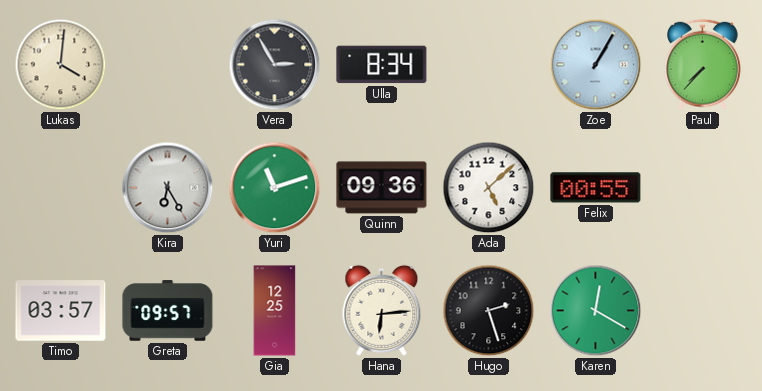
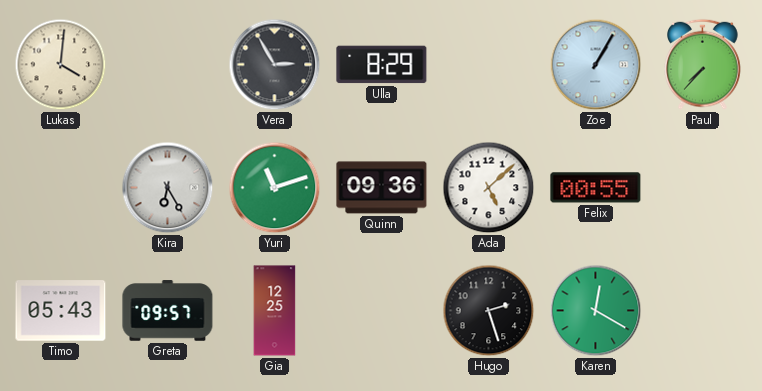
Ulla: 8:34 -> 8:29 (382, 65)
Timo: 03:57 -> 05:43 (61, 311)
Hana: 6:14 -> none (382, 310)
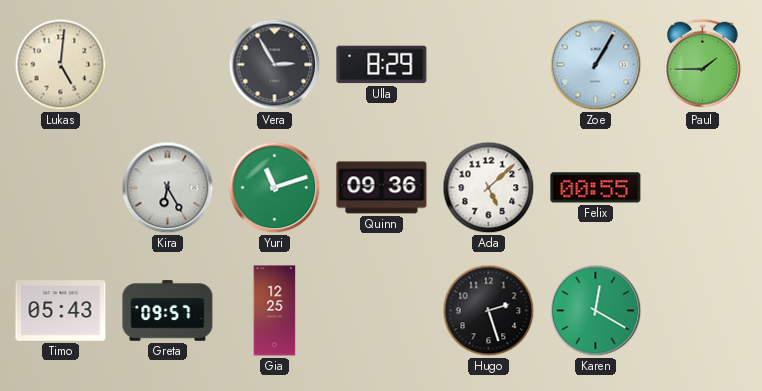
Lukas: 4:01 -> 5:01 (61, 65)
Paul: 7:37 -> 1:45 (703, 64)
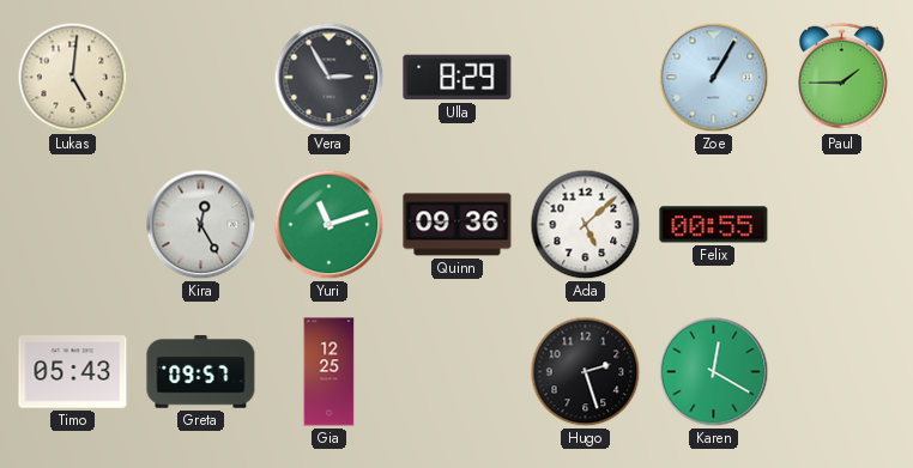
Kira: 6:25 -> 12:25 (201, 225)
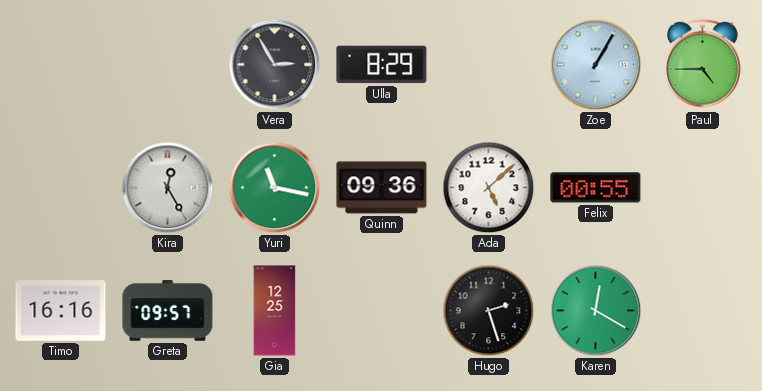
Lukas: 5:01 -> none (73, 78)
Paul: 1:45 -> 4:45 (703, 64)
Yuri: 11:12 -> 11:17 (275, 188)
Timo: 05:43 -> 16:16 (61, 311)
